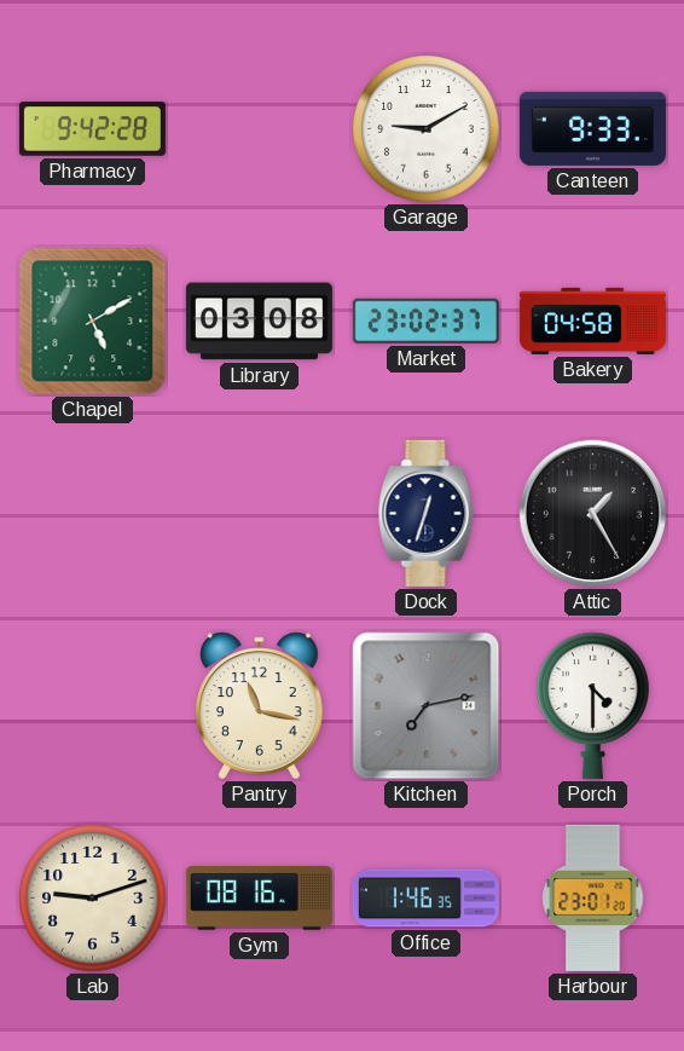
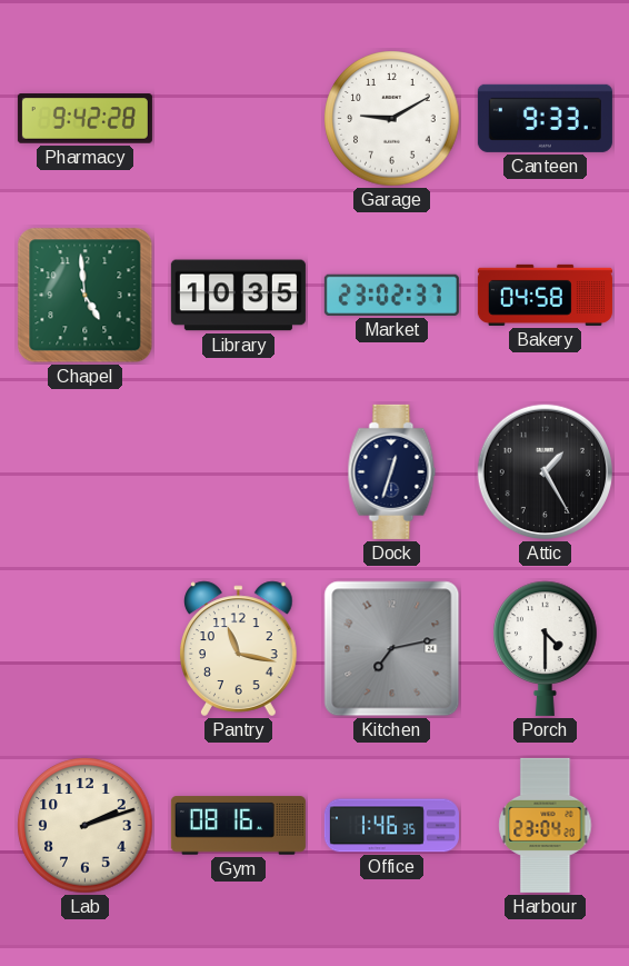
Chapel: 5:10 -> 4:59 (86, 296)
Library: 03:08 -> 10:35 (238, 296)
Lab: 9:12 -> 2:12 (86, 826)
Harbour: 23:01 -> 23:04 (546, 825)
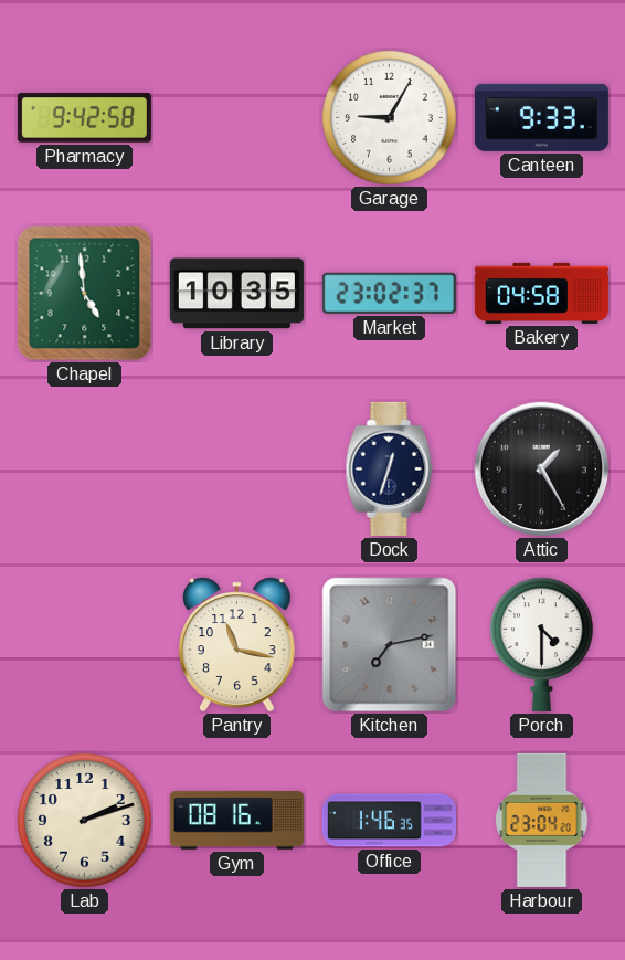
Pharmacy: 9:42:28 -> 9:42:58 (84, 118)
Garage: 9:10 -> 9:05 (390, 118)
